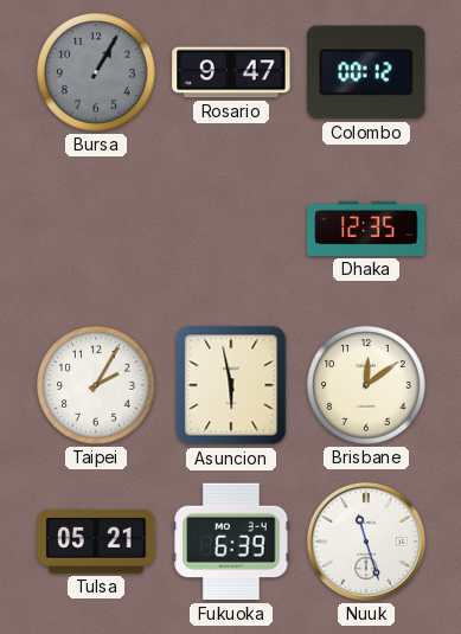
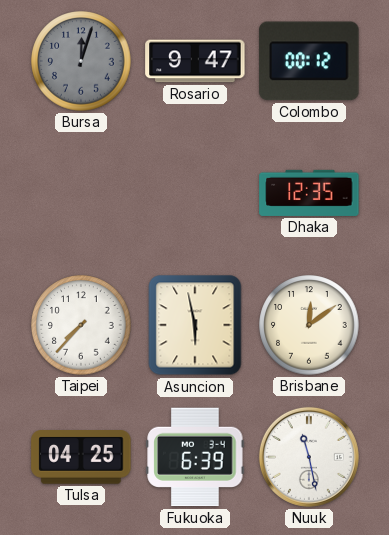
Bursa: 1:05 -> 12:03 (81, 61)
Taipei: 2:05 -> 7:37 (81, 325)
Tulsa: 05:21 -> 04:25 (81, 457)
Nuuk: 11:27 -> 11:28 (309, 457)
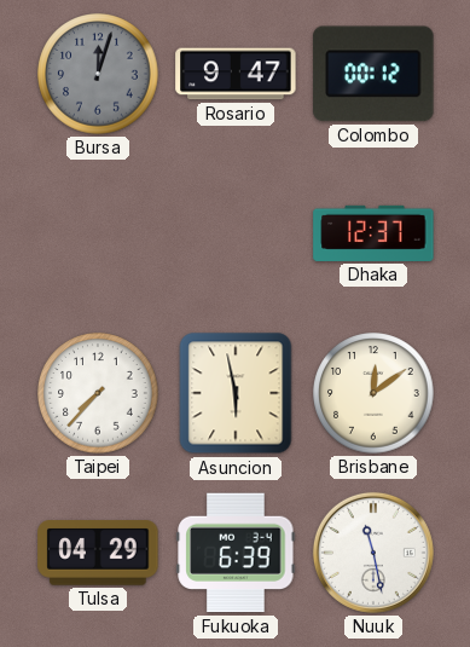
Dhaka: 12:35 -> 12:37 (373, 233)
Tulsa: 04:25 -> 04:29 (98, 553)
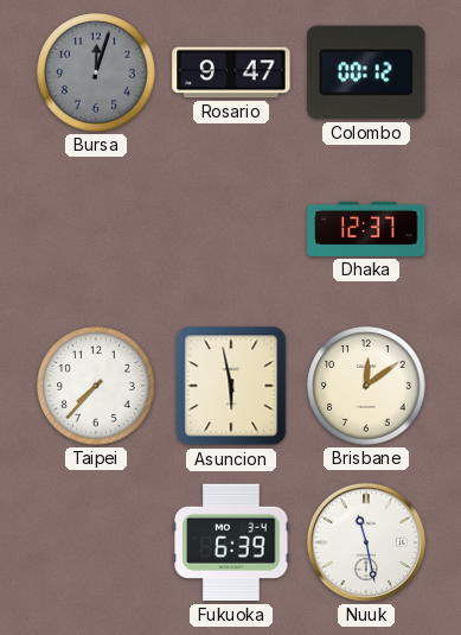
Tulsa: 04:29 -> none (98, 553)
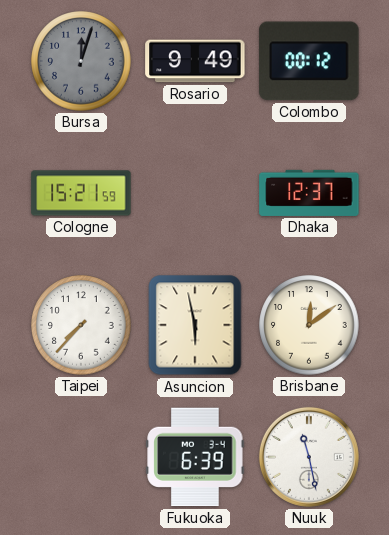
Rosario: 9:47 -> 9:49 (195, 61)
Cologne: none -> 15:21 (81, 193)
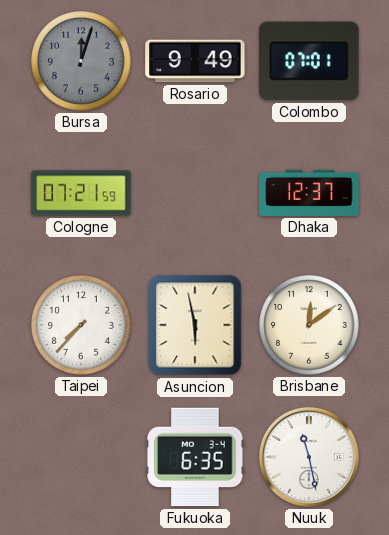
Colombo: 00:12 -> 07:01 (309, 61)
Cologne: 15:21 -> 07:21 (81, 193)
Fukuoka: 6:39 -> 6:35 (195, 457)
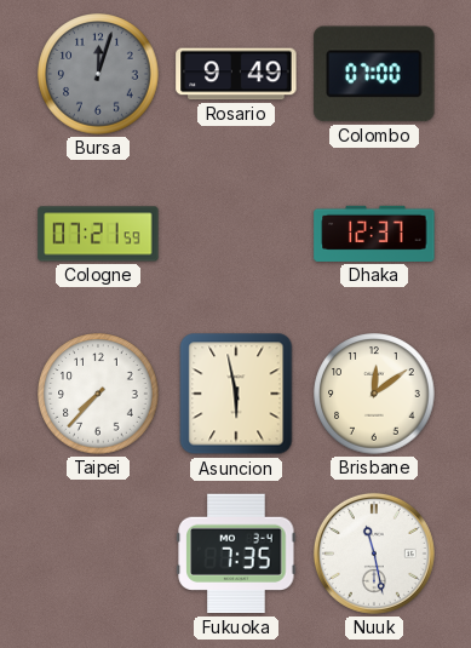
Colombo: 07:01 -> 07:00 (374, 74)
Fukuoka: 6:35 -> 7:35 (236, 554)
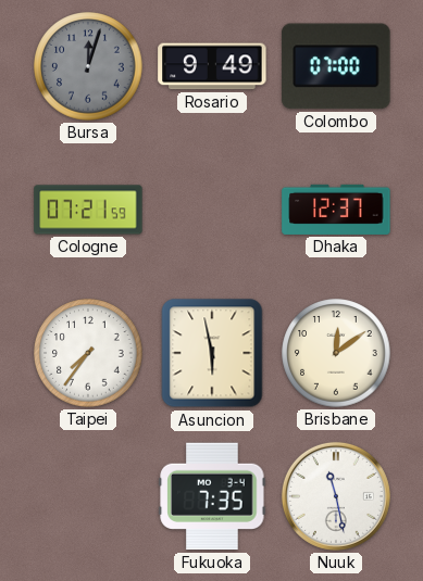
Taipei: 7:37 -> 7:36 (88, 353)
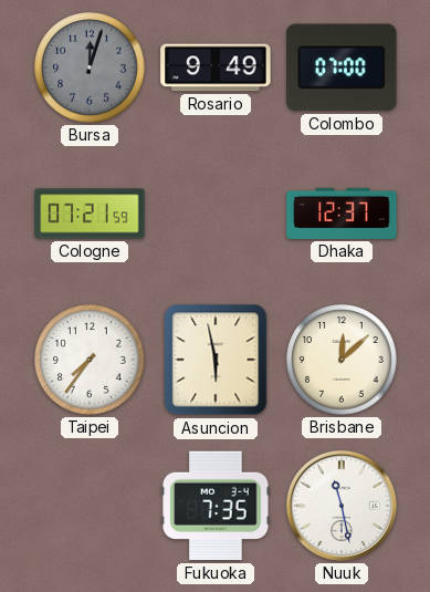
Brisbane: 12:09 -> 12:08 (342, 360)
